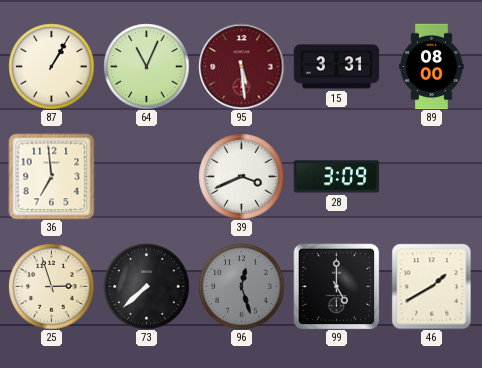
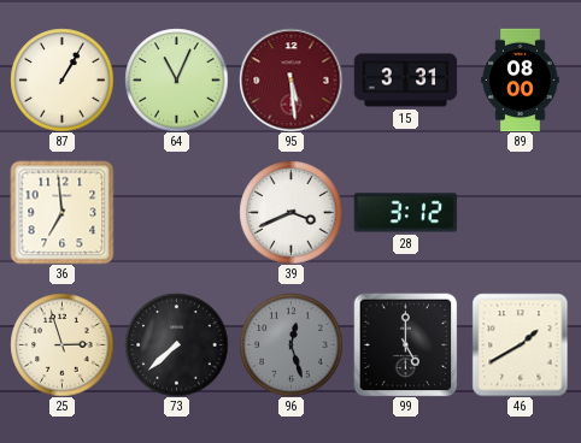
28: 3:09 -> 3:12 (405, 213)
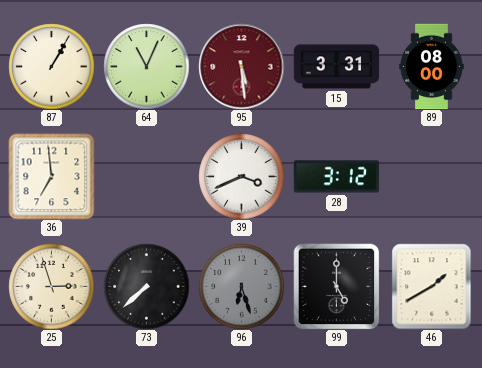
96: 12:27 -> 6:27 (241, 286)
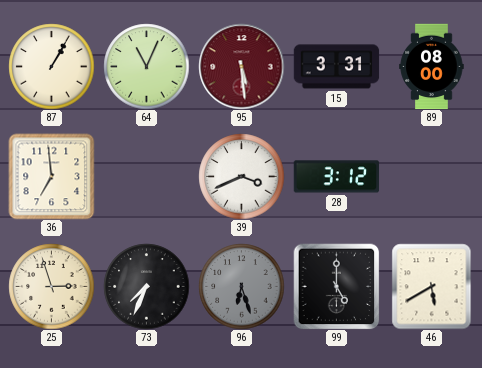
73: 7:38 -> 7:34 (146, 286)
46: 1:40 -> 5:40 (432, 286)
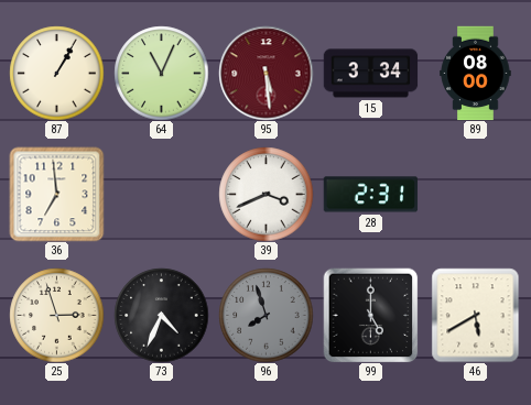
15: 3:31 -> 3:34 (370, 74)
28: 3:12 -> 2:31 (370, 195)
73: 7:34 -> 4:34 (161, 315)
96: 6:27 -> 7:57 (265, 315)
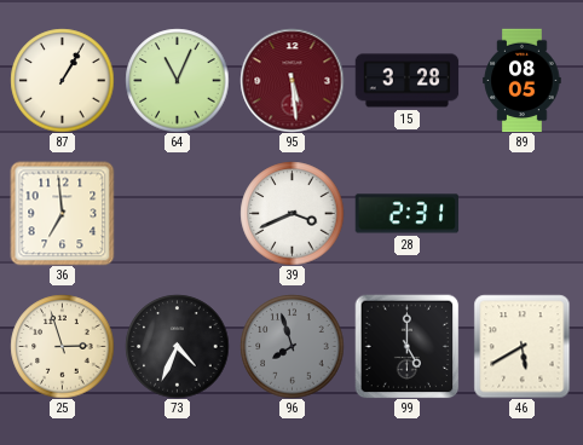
15: 3:34 -> 3:28 (406, 81)
89: 08:00 -> 08:05 (523, 80)
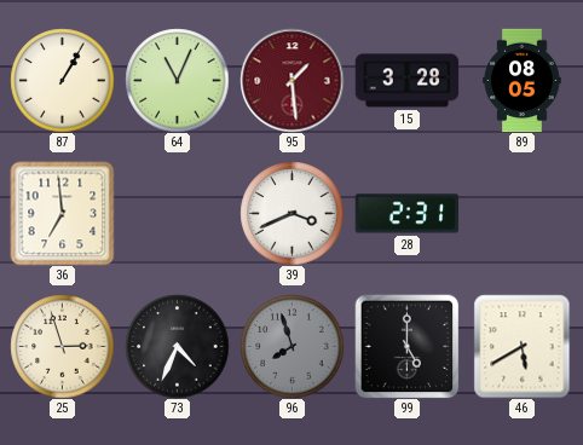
95: 5:29 -> 1:29 (291, 80)
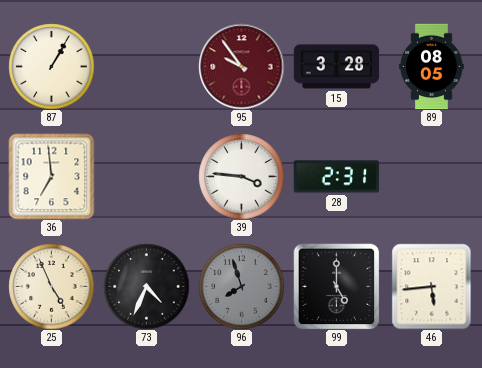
64: 11:04 -> none (177, 80)
95: 1:29 -> 9:54 (241, 66)
39: 3:41 -> 3:46 (241, 176)
25: 2:57 -> 4:56 (51, 286)
46: 5:40 -> 5:44 (432, 286)
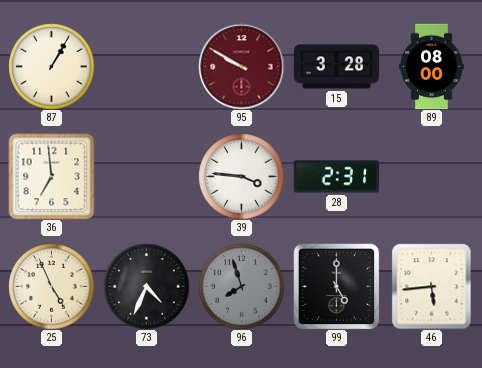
95: 9:54 -> 9:50 (241, 66)
89: 08:05 -> 08:00 (432, 66)
